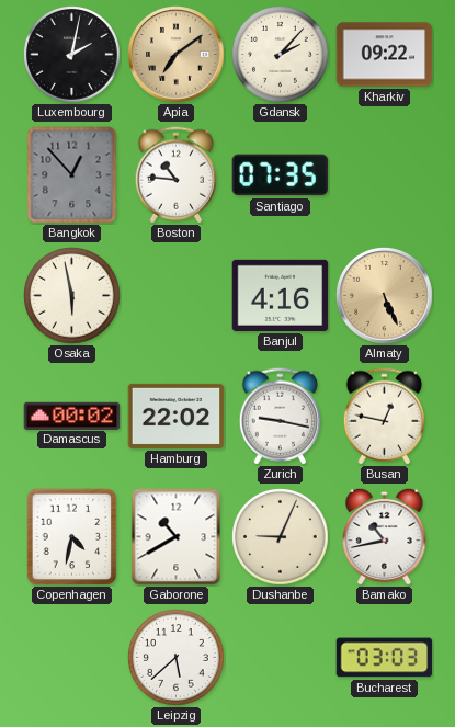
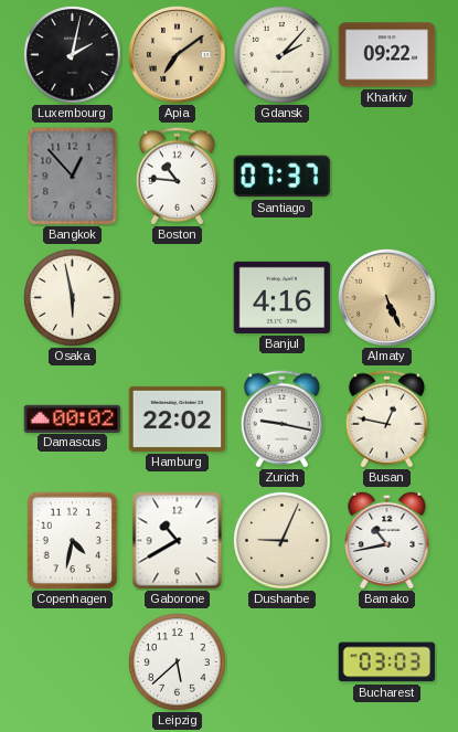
Santiago: 07:35 -> 07:37 (283, 177)
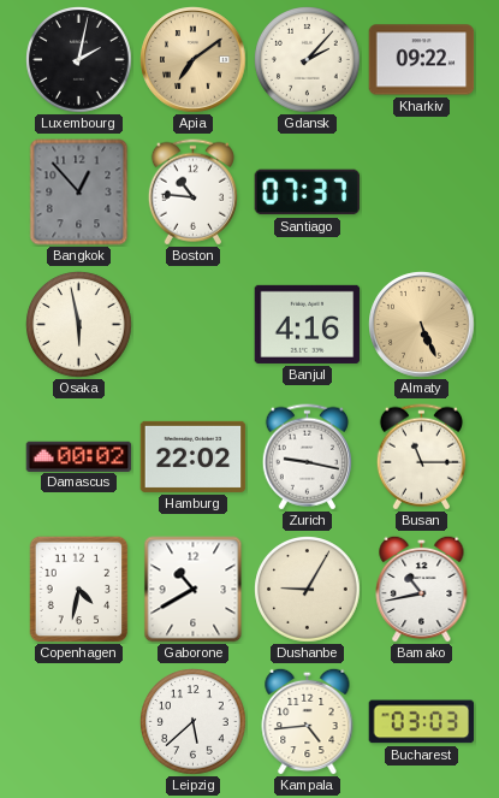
Busan: 12:47 -> 11:15 (421, 457)
Dushanbe: 9:04 -> 9:05 (308, 590)
Kampala: none -> 4:44 (308, 721)
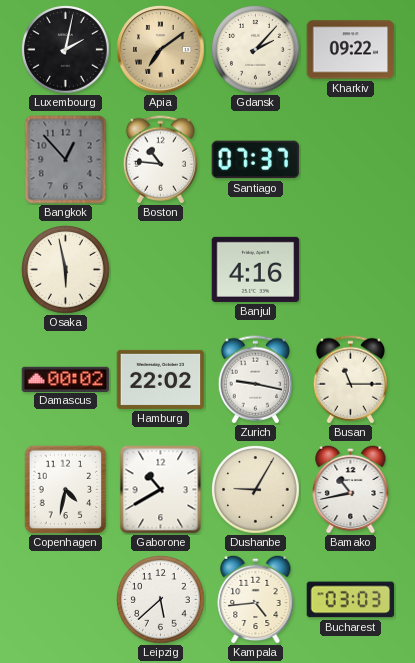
Almaty: 5:26 -> none (422, 325)
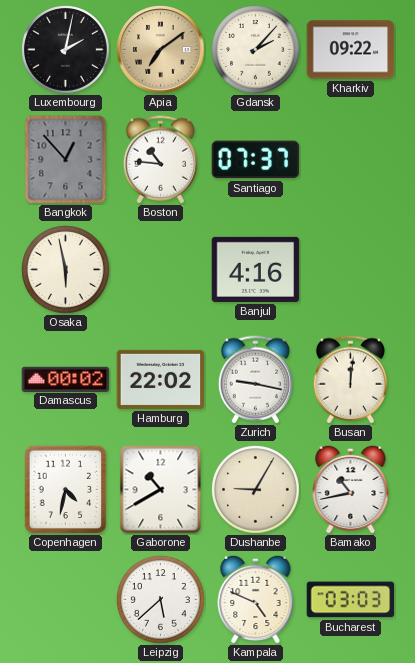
Busan: 11:15 -> 12:01 (350, 380)
Kampala: 4:44 -> 4:49 (256, 599)
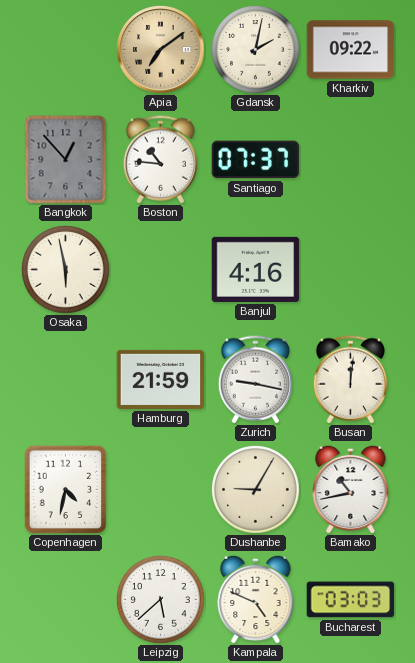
Luxembourg: 2:02 -> none (66, 50)
Gdansk: 2:07 -> 2:02 (256, 50)
Damascus: 00:02 -> none (66, 379)
Hamburg: 22:02 -> 21:59 (161, 379)
Gaborone: 10:40 -> none (161, 490)
